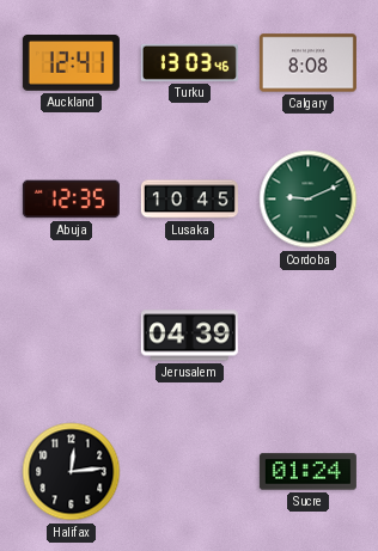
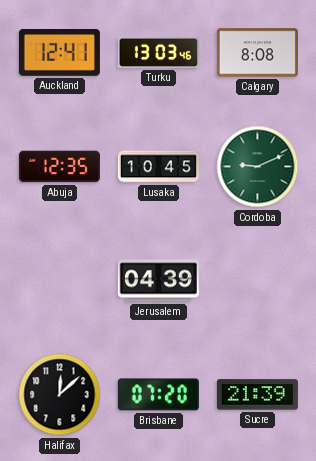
Halifax: 12:14 -> 12:08 (60, 395)
Brisbane: none -> 07:20 (158, 395)
Sucre: 01:24 -> 21:39 (257, 395)
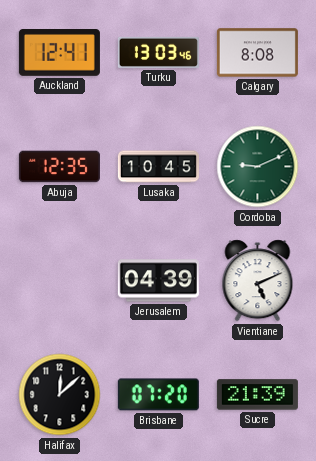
Vientiane: none -> 5:11 (258, 281)
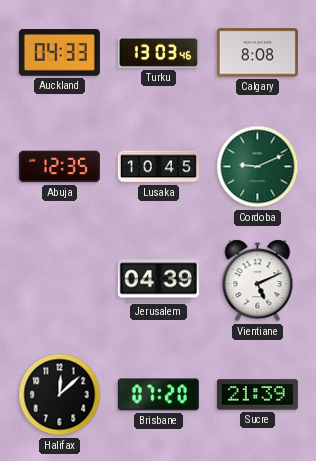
Auckland: 12:41 -> 04:33 (59, 53)
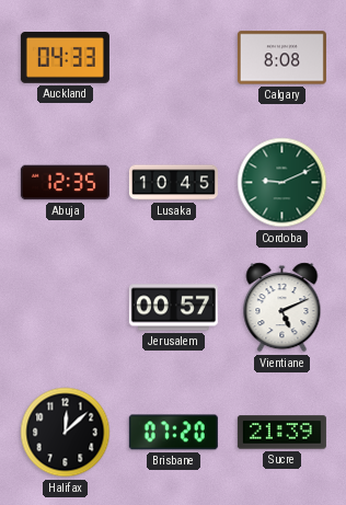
Turku: 13:03 -> none (158, 52)
Jerusalem: 04:39 -> 00:57 (173, 308)
